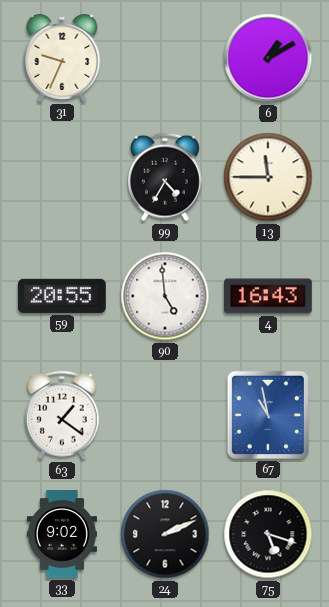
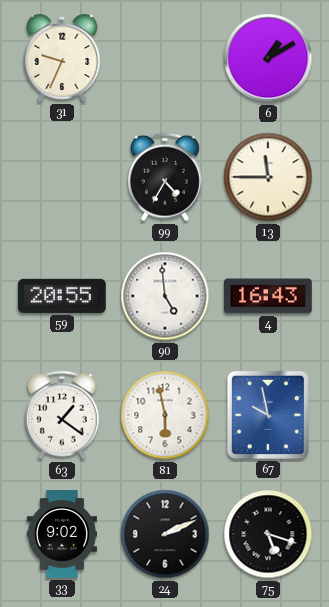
81: none -> 5:58 (165, 415)
67: 10:58 -> 9:58 (268, 415)
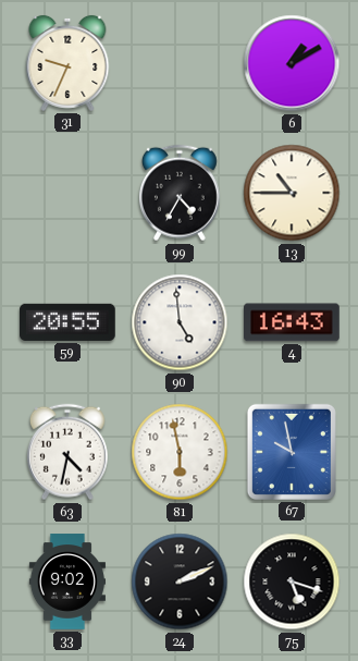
13: 11:45 -> 10:45 (292, 193)
63: 1:21 -> 4:32 (67, 452)
